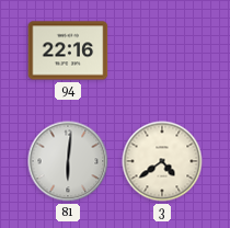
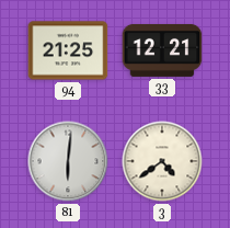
94: 22:16 -> 21:25 (68, 50)
33: none -> 12:21 (162, 50)
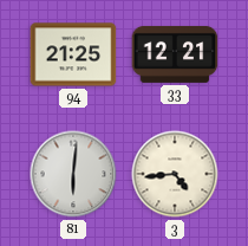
3: 4:39 -> 4:44 (175, 174)
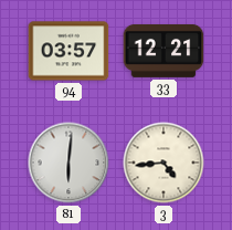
94: 21:25 -> 03:57 (68, 51)
